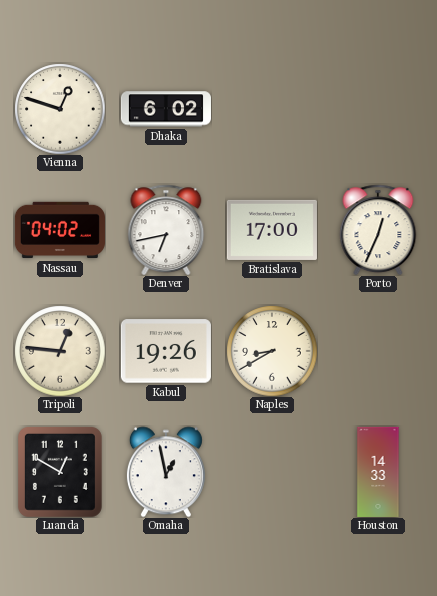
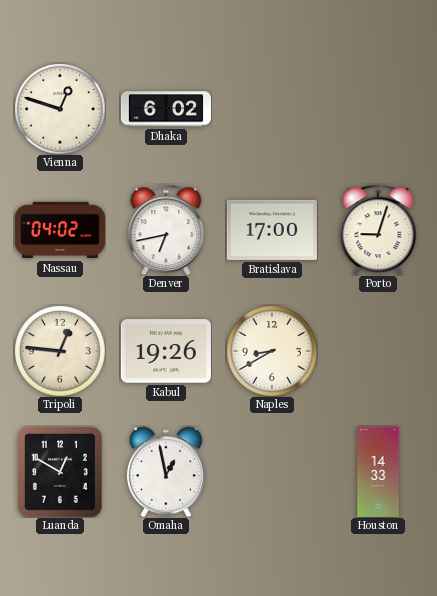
Porto: 12:34 -> 9:03 (378, 230)
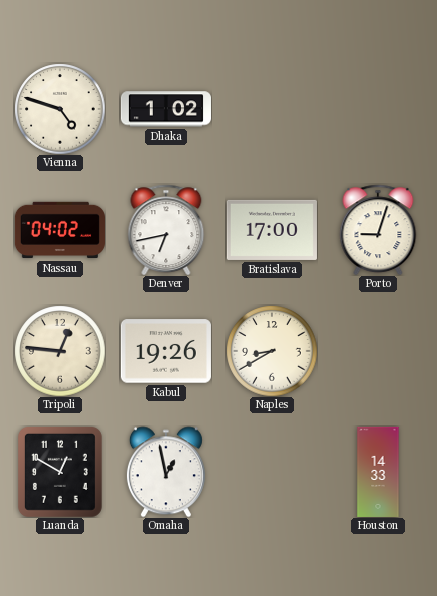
Vienna: 12:48 -> 4:48 (60, 109)
Dhaka: 6:02 -> 1:02 (166, 109)
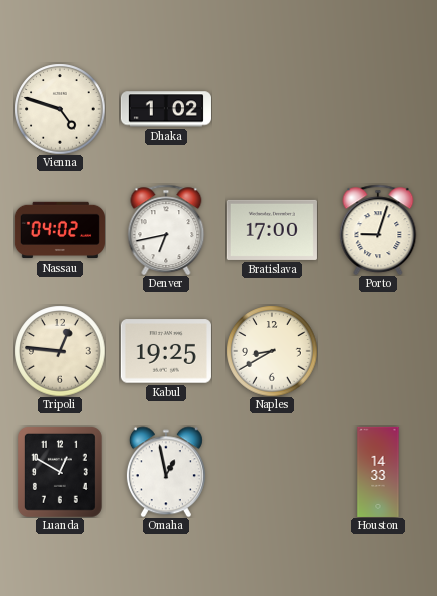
Kabul: 19:26 -> 19:25 (166, 351)
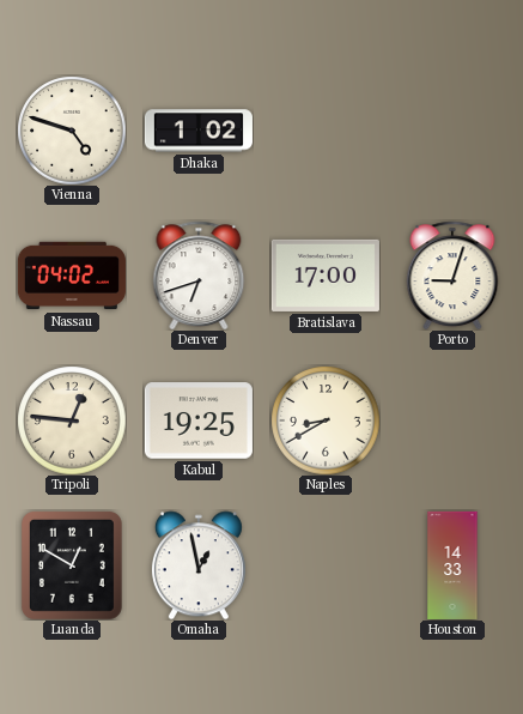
Denver: 6:43 -> 6:42 (199, 276)
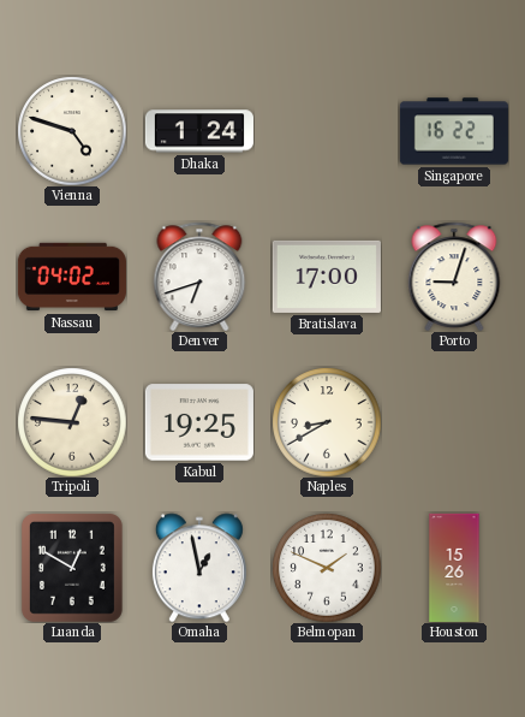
Dhaka: 1:02 -> 1:24 (199, 131)
Singapore: none -> 16:22 (454, 131)
Belmopan: none -> 1:49 (327, 568)
Houston: 14:33 -> 15:26 (454, 568)
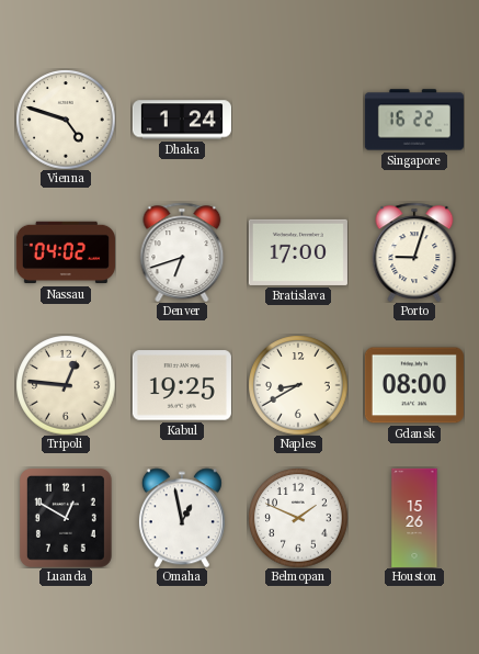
Gdansk: none -> 08:00 (414, 385)
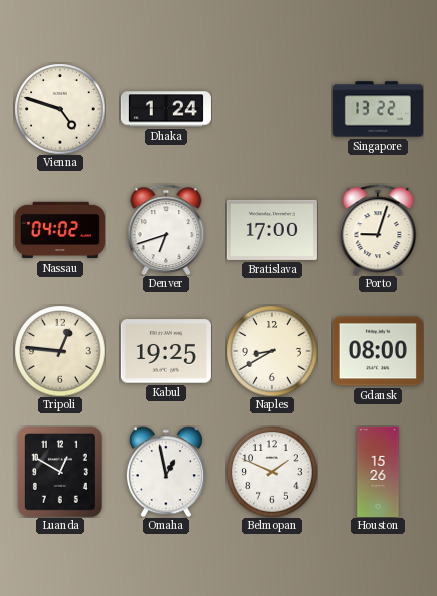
Singapore: 16:22 -> 13:22 (378, 109)
